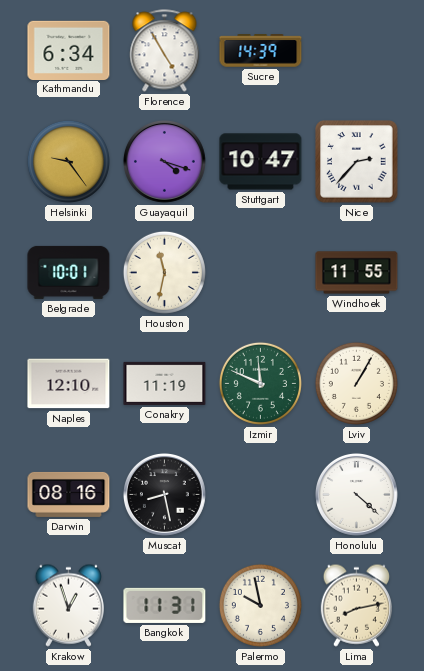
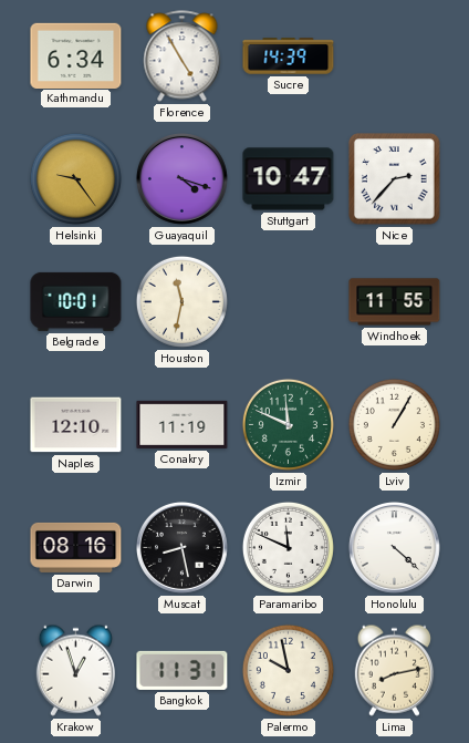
Paramaribo: none -> 11:49 (288, 547)
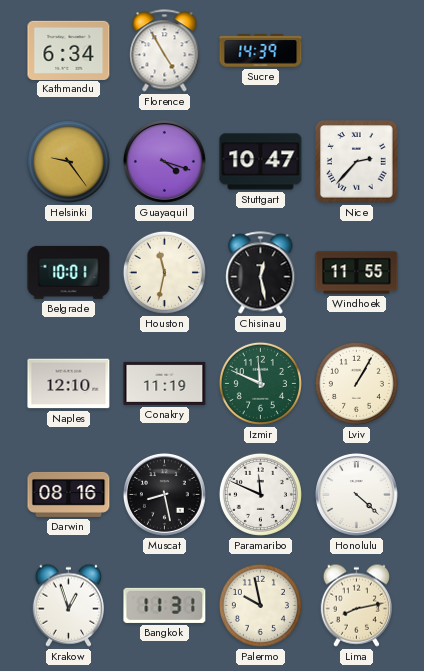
Chisinau: none -> 12:28 (261, 273)
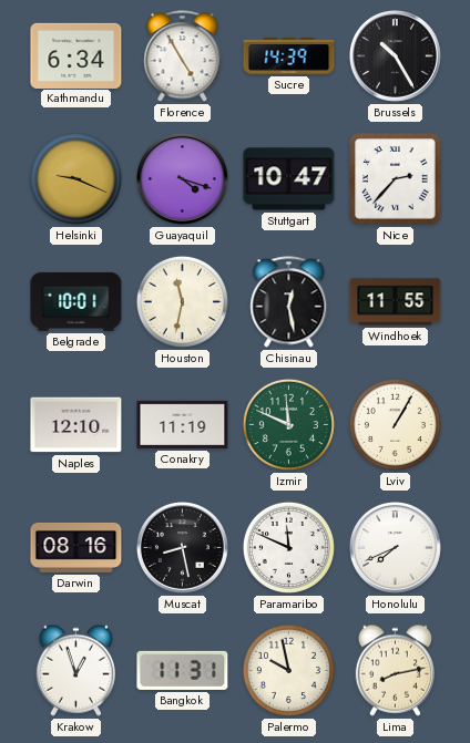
Brussels: none -> 10:25 (395, 55)
Helsinki: 9:24 -> 9:19 (75, 178)
Honolulu: 4:22 -> 7:41 (395, 547)
